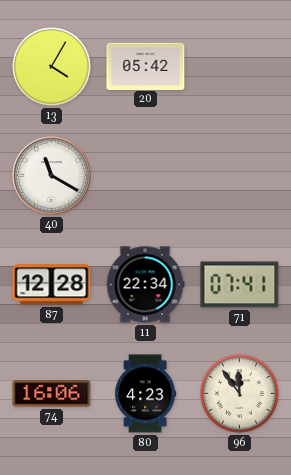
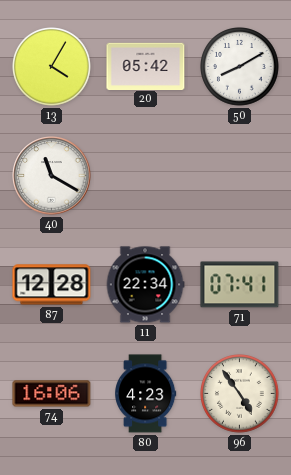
50: none -> 8:10 (240, 67)
96: 11:54 -> 4:54 (240, 394)
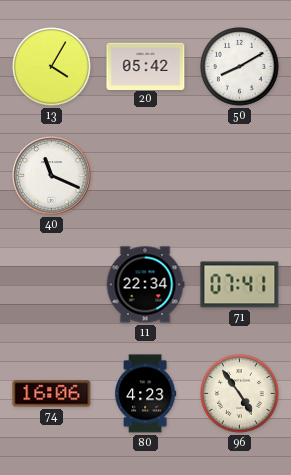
40: 11:20 -> 11:19 (52, 176)
87: 12:28 -> none (52, 285)
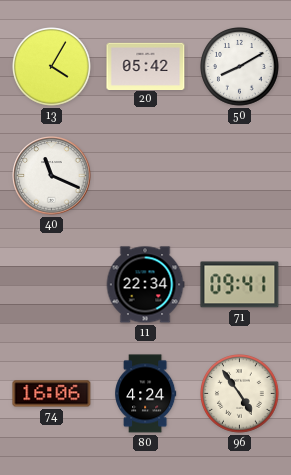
71: 07:41 -> 09:41 (240, 285)
80: 4:23 -> 4:24 (146, 394)
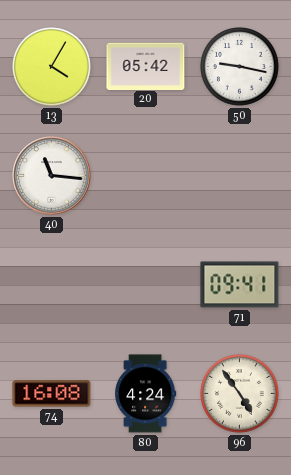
50: 8:10 -> 9:17 (240, 67)
40: 11:19 -> 11:16 (52, 176)
11: 22:34 -> none (145, 285)
74: 16:06 -> 16:08 (52, 394)
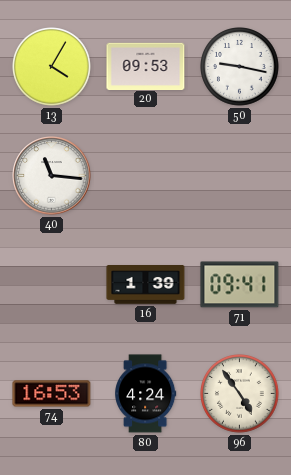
20: 05:42 -> 09:53 (146, 66)
16: none -> 1:39 (146, 285)
74: 16:08 -> 16:53 (52, 394)
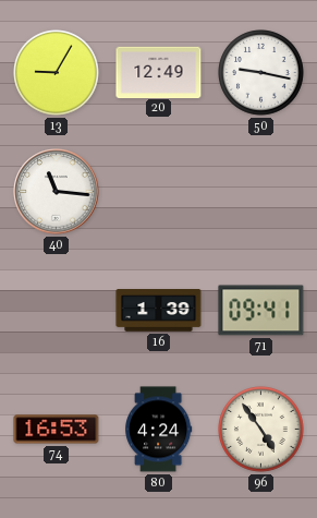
13: 4:05 -> 9:05 (57, 73)
20: 09:53 -> 12:49 (159, 72)
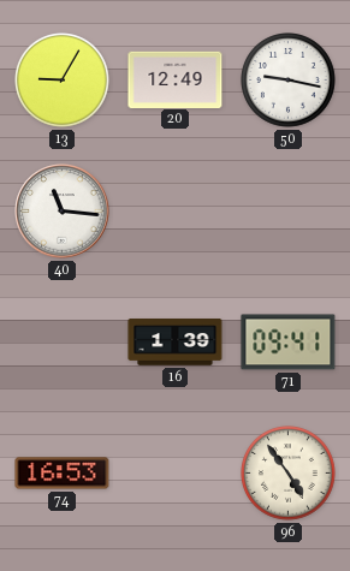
80: 4:24 -> none (159, 430)
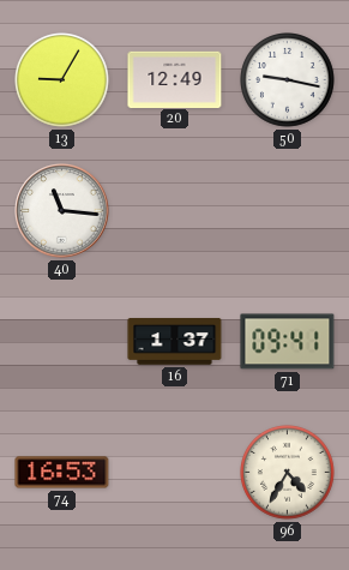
16: 1:39 -> 1:37 (175, 342)
96: 4:54 -> 4:35 (288, 473)
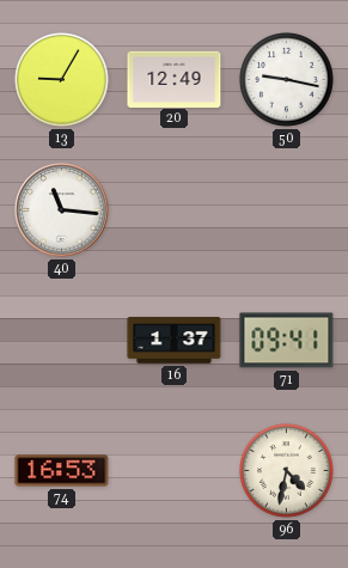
96: 4:35 -> 4:32 (287, 471)
